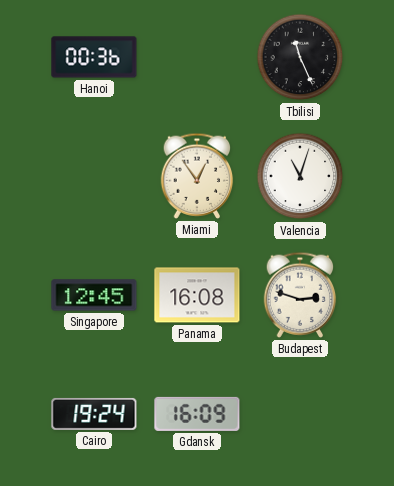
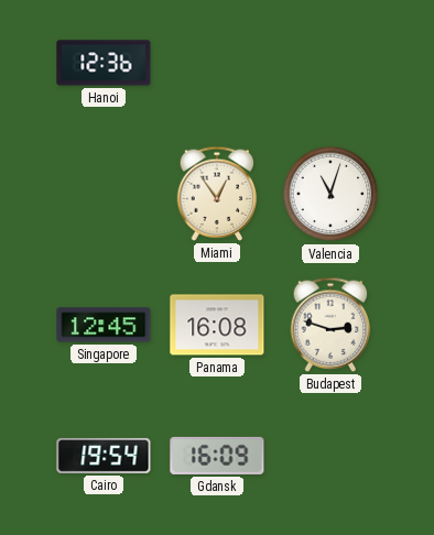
Hanoi: 00:36 -> 12:36 (104, 63)
Tbilisi: 11:26 -> none (300, 57)
Cairo: 19:24 -> 19:54 (104, 456)
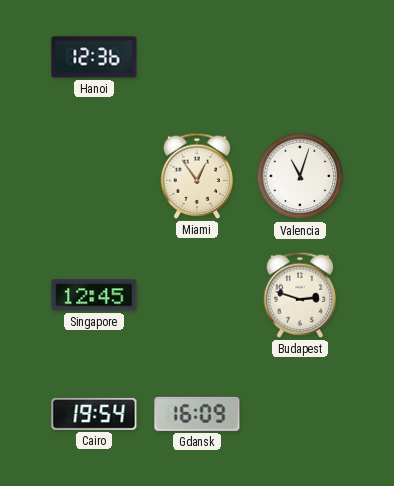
Panama: 16:08 -> none (217, 325)
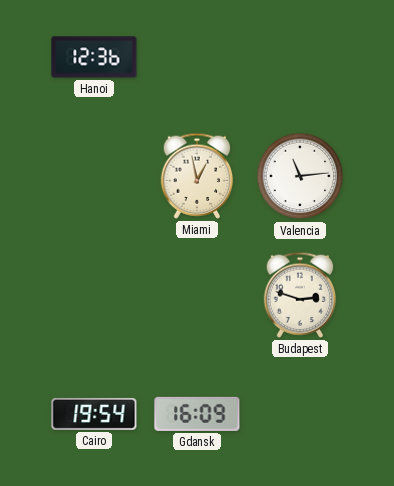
Miami: 12:54 -> 12:58 (197, 176)
Valencia: 11:03 -> 11:14 (300, 176)
Singapore: 12:45 -> none (94, 295)
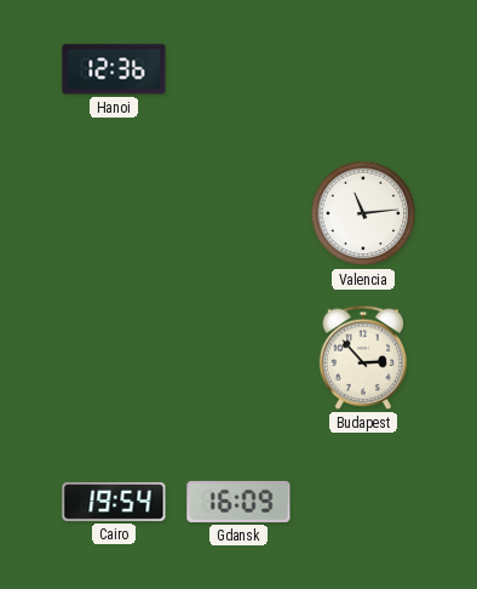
Miami: 12:58 -> none (197, 176)
Budapest: 2:48 -> 2:53 (363, 358)
